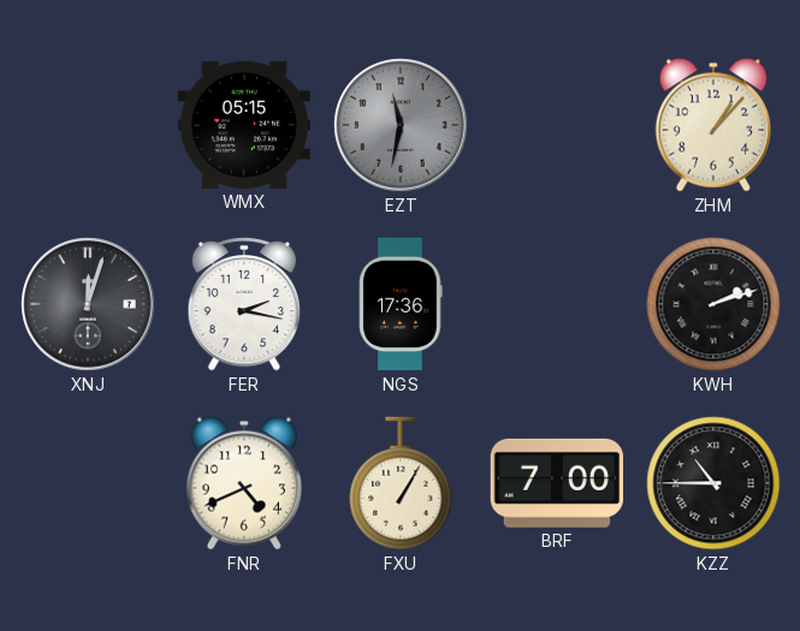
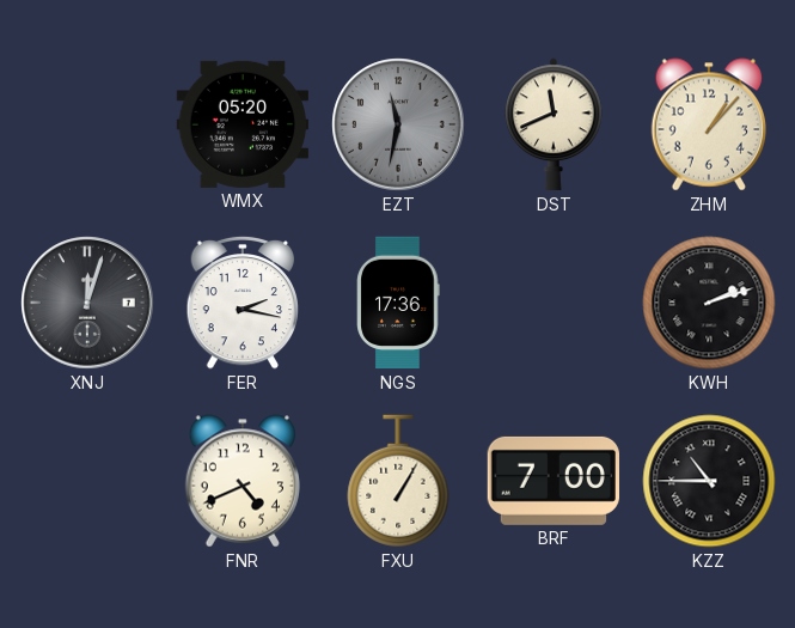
WMX: 05:15 -> 05:20 (241, 124)
DST: none -> 11:41 (554, 124)
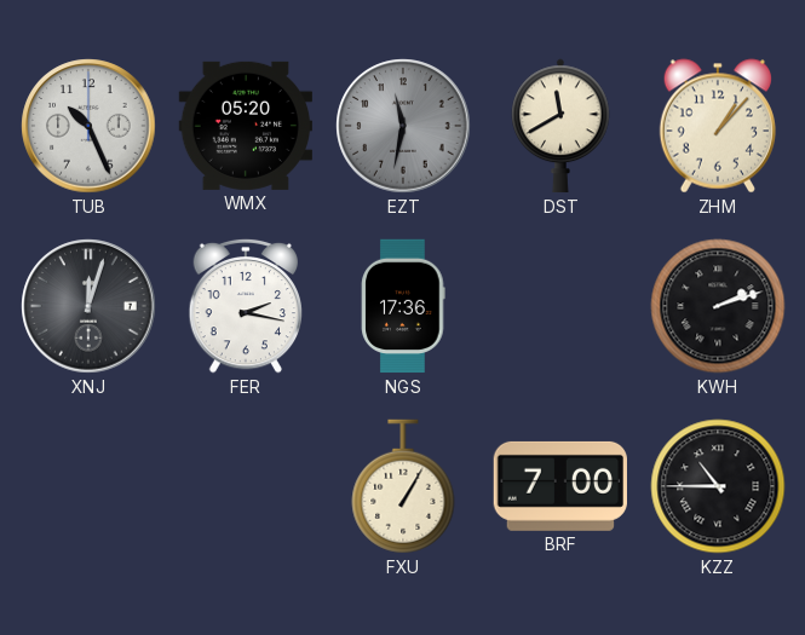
TUB: none -> 10:26 (88, 126)
DST: 11:41 -> 11:40 (560, 126)
FNR: 4:41 -> none (241, 481)
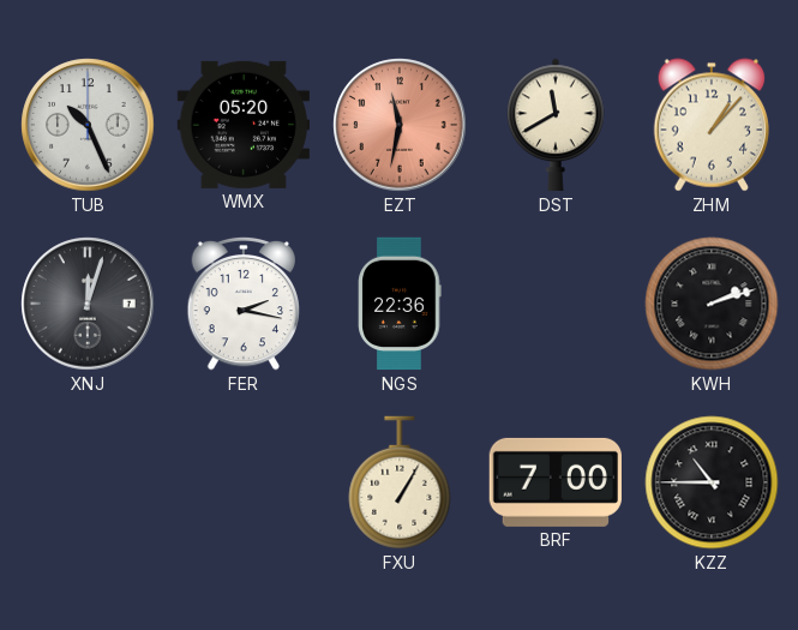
EZT dial: grey -> salmon (400, 125)
NGS: 17:36 -> 22:36 (400, 304)
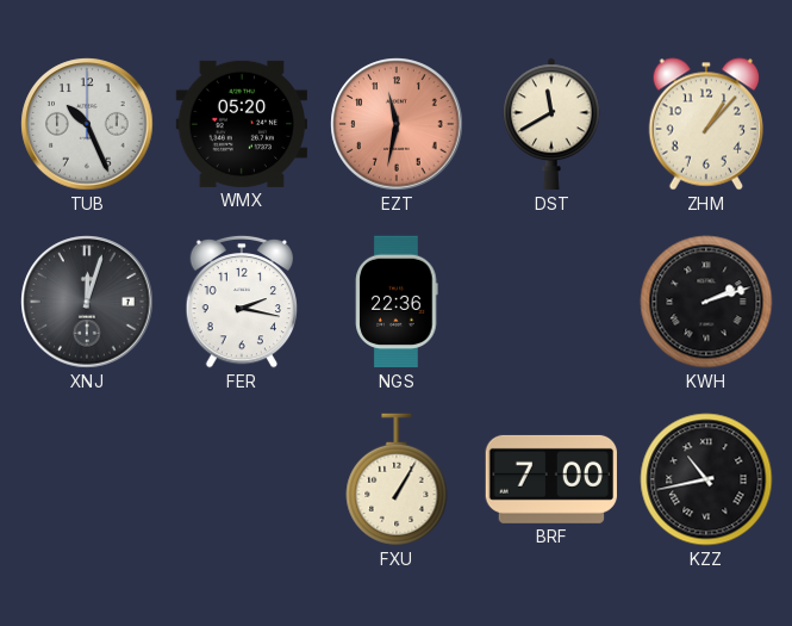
KZZ: 10:45 -> 10:43 (706, 479)
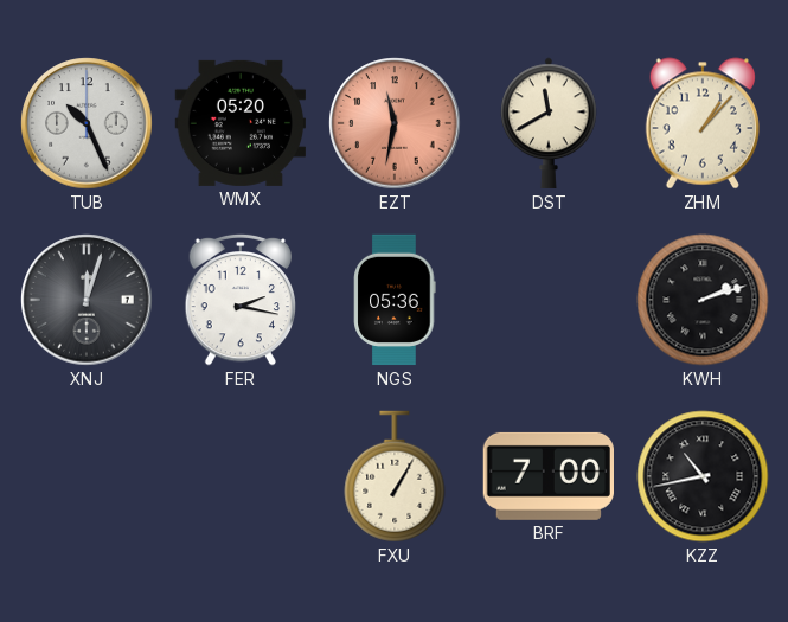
NGS: 22:36 -> 05:36 (395, 300)
